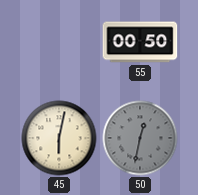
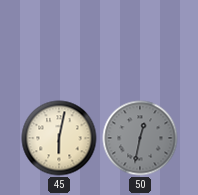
55: 00:50 -> none (140, 42)
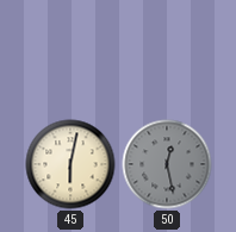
50: 12:32 -> 12:28 (167, 164)
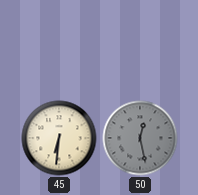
45: 6:02 -> 6:31 (59, 138)
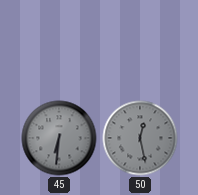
45 dial: cream -> grey (59, 138)
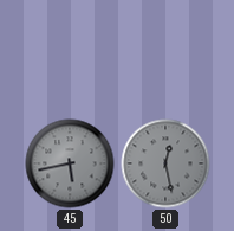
45: 6:31 -> 5:43 (70, 163)
